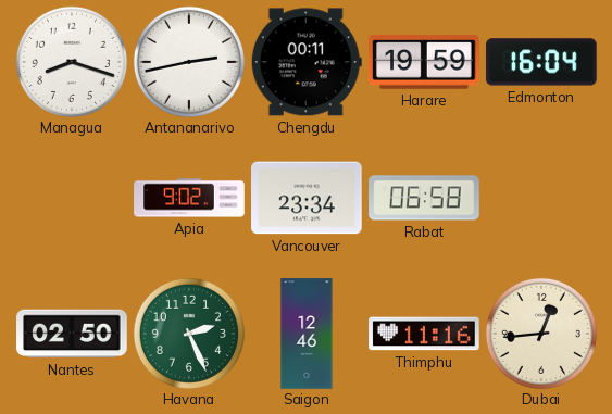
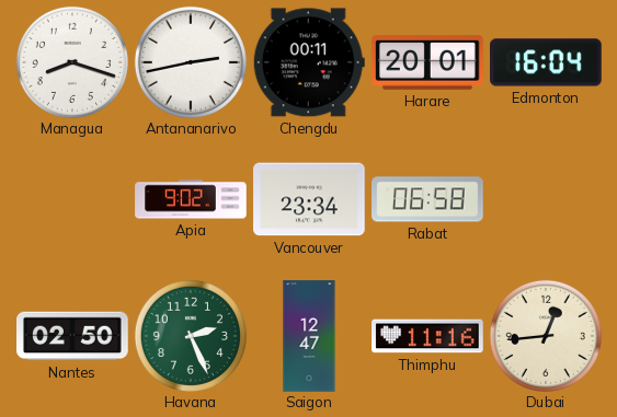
Harare: 19:59 -> 20:01 (427, 62)
Saigon: 12:46 -> 12:47 (309, 336)
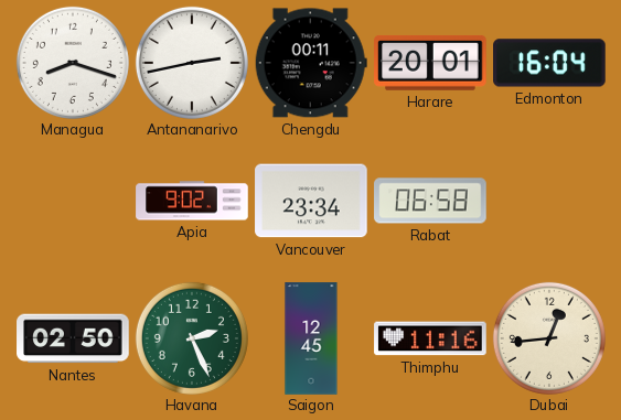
Saigon: 12:47 -> 12:45 (311, 338)
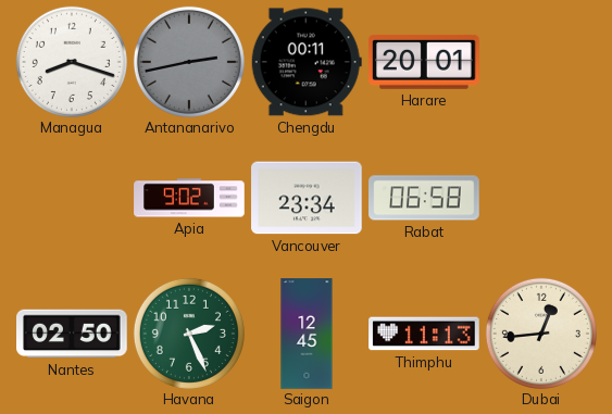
Antananarivo dial: white -> grey (189, 62)
Edmonton: 16:04 -> none (549, 63)
Thimphu: 11:16 -> 11:13 (424, 334)
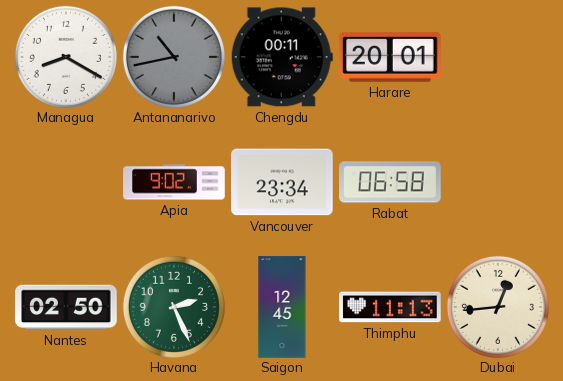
Managua: 8:18 -> 8:20 (66, 57)
Antananarivo: 2:43 -> 10:43 (174, 57)
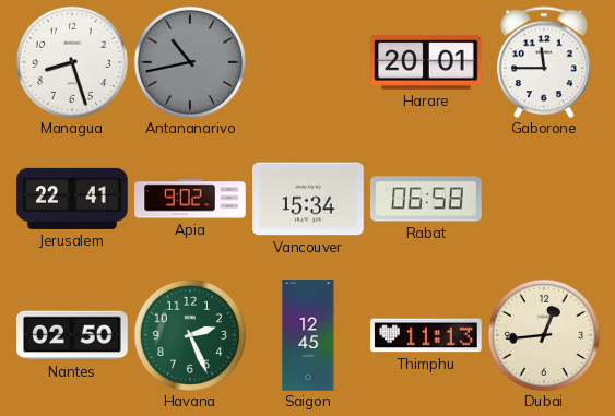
Managua: 8:20 -> 8:27 (72, 62)
Chengdu: 00:11 -> none (282, 57)
Gaborone: none -> 11:45 (544, 62)
Jerusalem: none -> 22:41 (72, 199)
Vancouver: 23:34 -> 15:34 (308, 199)
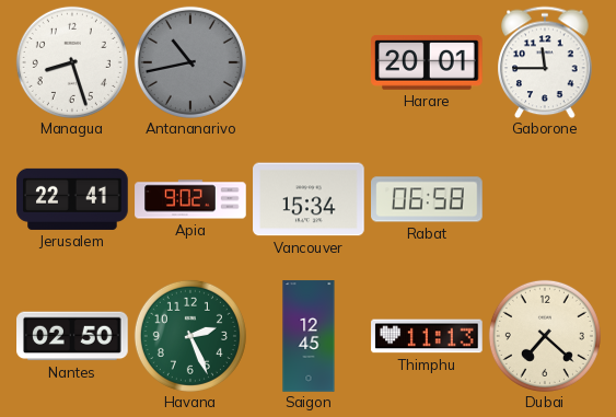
Dubai: 12:44 -> 7:22 (545, 336)
